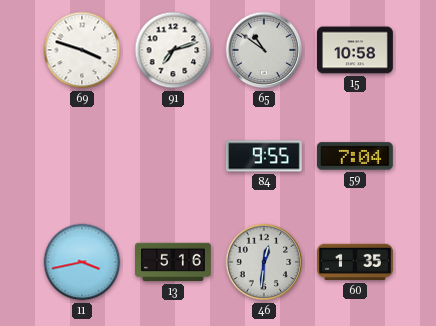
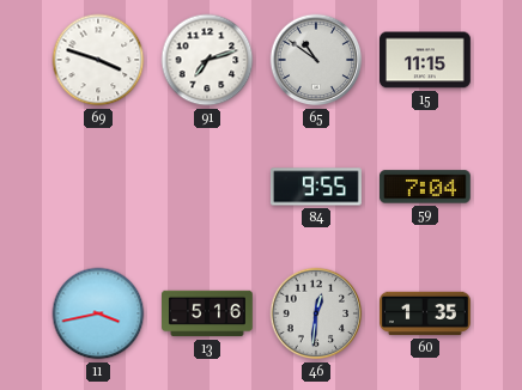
15: 10:58 -> 11:15 (426, 60)
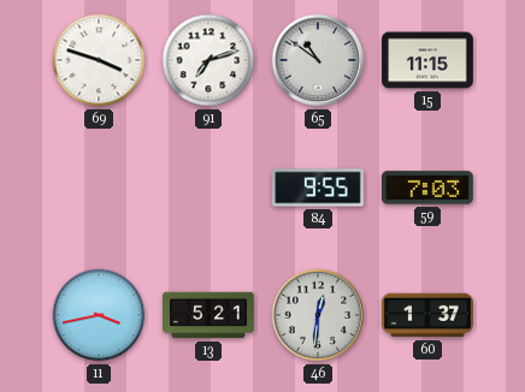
59: 7:04 -> 7:03 (427, 188)
13: 5:16 -> 5:21 (210, 315)
60: 1:35 -> 1:37 (429, 315)
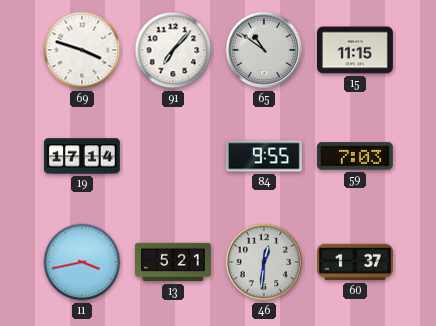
91: 7:12 -> 7:07 (173, 50)
19: none -> 17:14 (83, 156)
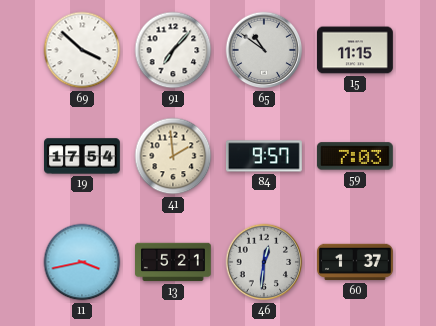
69: 3:48 -> 3:52 (82, 50)
19: 17:14 -> 17:54 (83, 156)
41: none -> 1:59 (173, 156)
84: 9:55 -> 9:57 (264, 156)
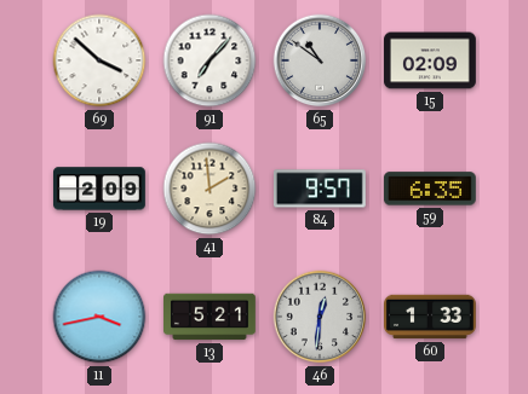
15: 11:15 -> 02:09 (431, 60)
19: 17:54 -> 2:09 (101, 189)
59: 7:03 -> 6:35 (430, 189)
60: 1:37 -> 1:33 (431, 317)
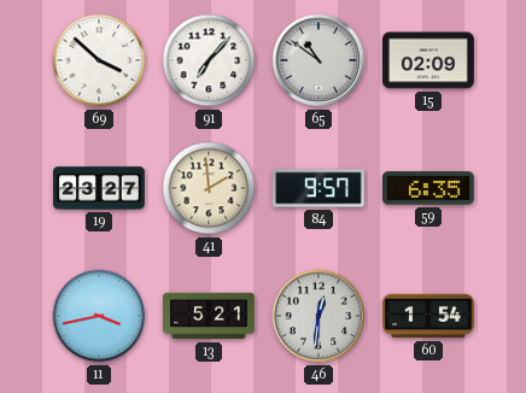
19: 2:09 -> 23:27 (100, 188)
60: 1:33 -> 1:54 (429, 316)
